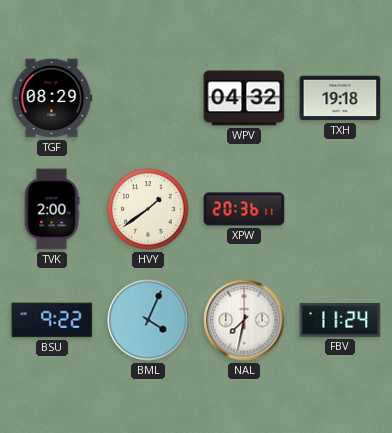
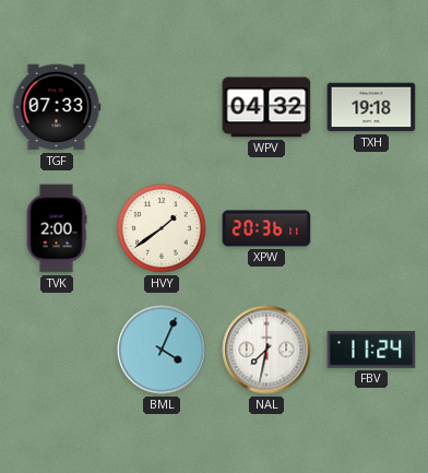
TGF: 08:29 -> 07:33 (57, 107)
BSU: 9:22 -> none (52, 320)
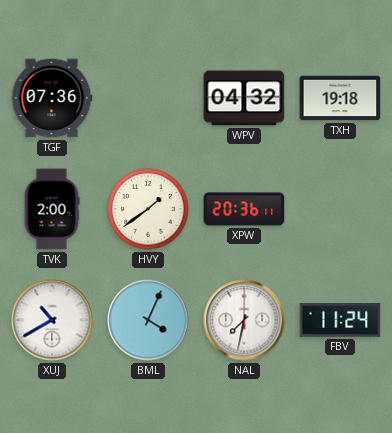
TGF: 07:33 -> 07:36 (52, 98)
XUJ: none -> 10:40 (52, 320)
